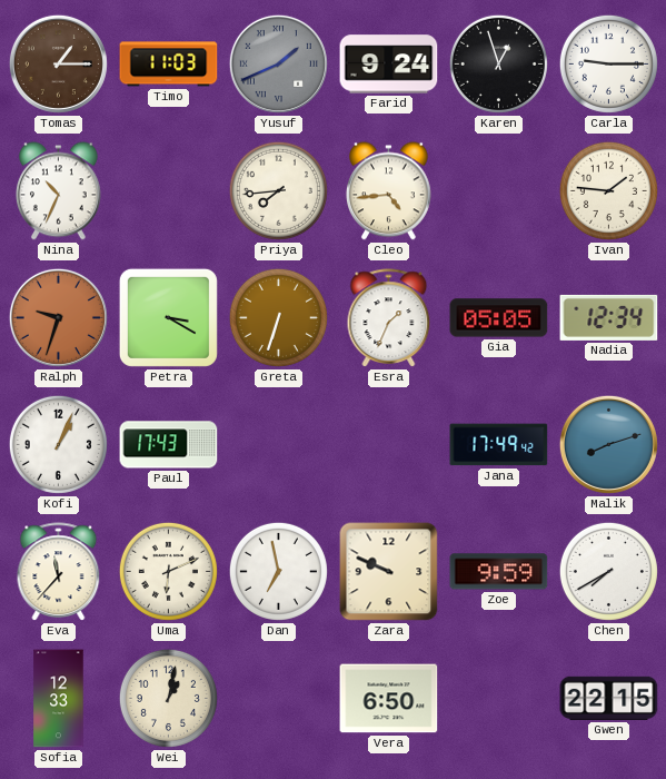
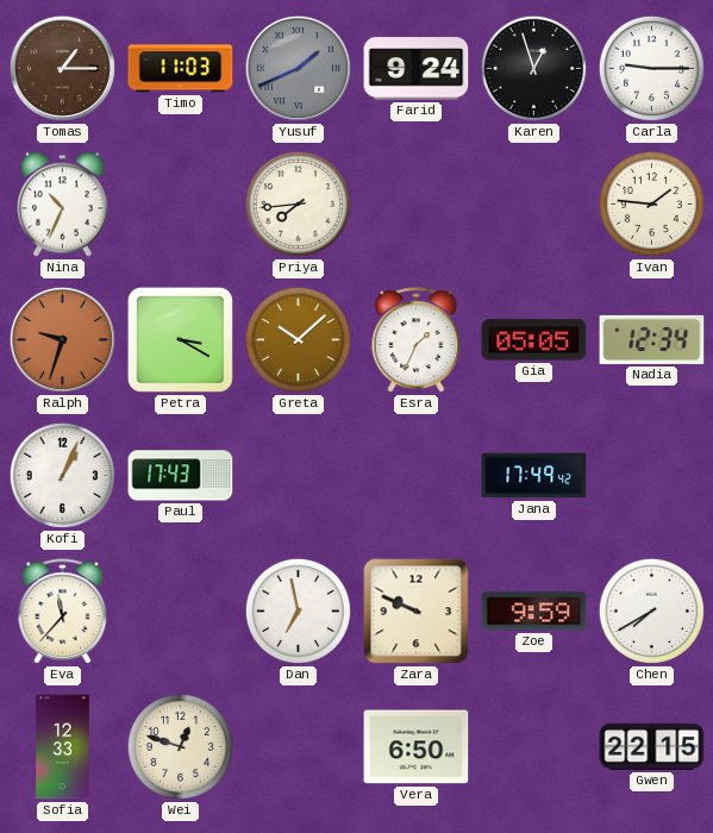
Cleo: 4:44 -> none (388, 191)
Greta: 6:33 -> 10:08 (298, 339)
Malik: 8:12 -> none (608, 444)
Uma: 6:11 -> none (168, 571)
Wei: 1:02 -> 12:48 (180, 746)
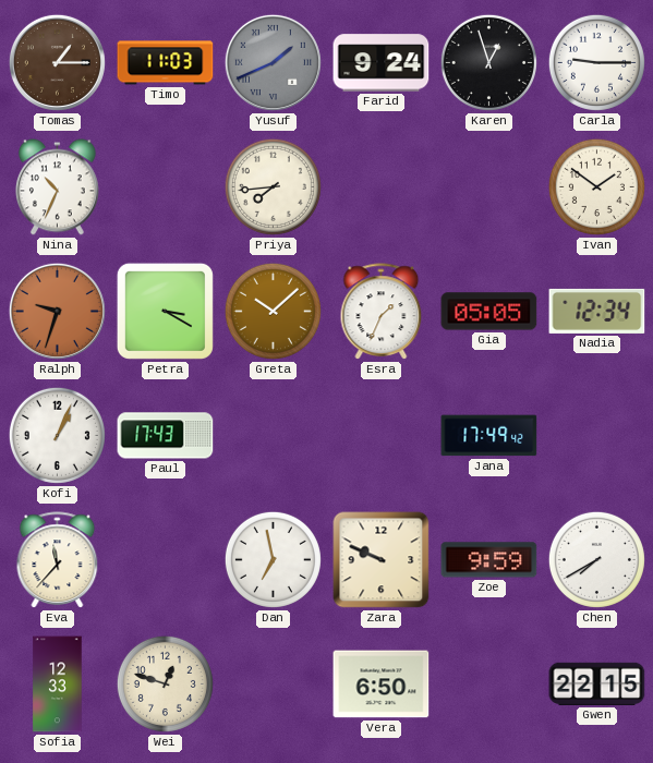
Ivan: 1:46 -> 1:51 (596, 186)
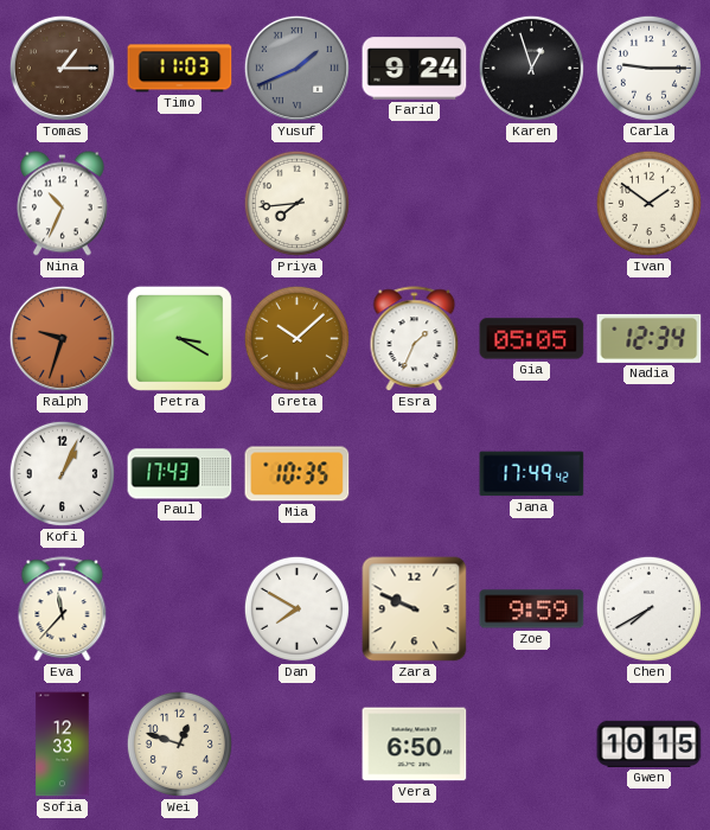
Mia: none -> 10:35 (298, 474)
Dan: 6:58 -> 7:50 (296, 608)
Gwen: 22:15 -> 10:15 (650, 743)
